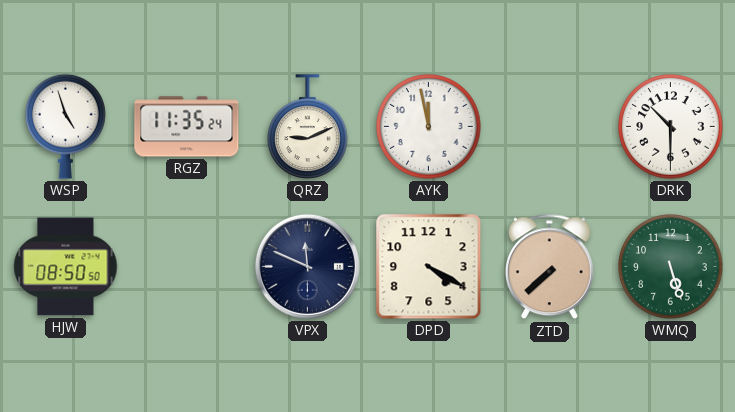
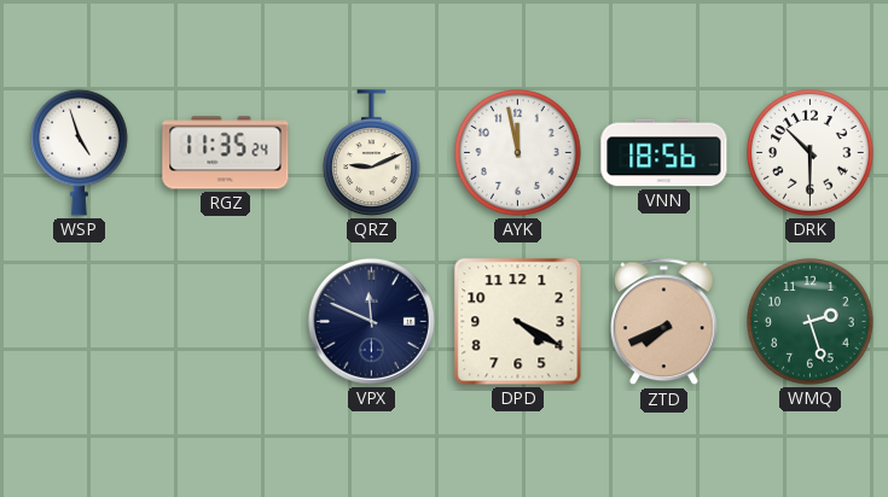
VNN: none -> 18:56 (664, 153)
HJW: 08:50 -> none (66, 267)
ZTD: 7:38 -> 7:41 (663, 322)
WMQ: 5:27 -> 2:27 (811, 322)
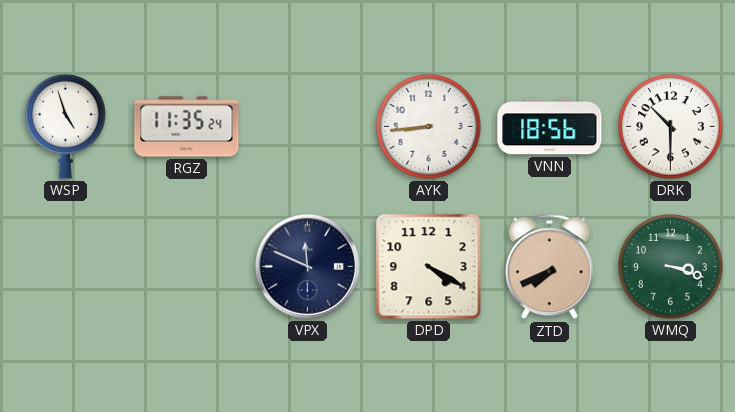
QRZ: 9:11 -> none (372, 153)
AYK: 11:58 -> 8:44 (429, 127)
WMQ: 2:27 -> 3:18 (671, 267)
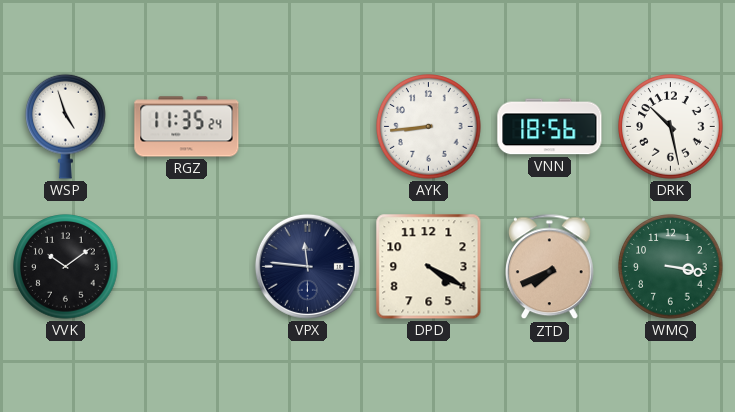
DRK: 10:30 -> 10:28 (671, 127)
VVK: none -> 10:09 (66, 267)
VPX: 11:49 -> 11:46 (307, 266)
WMQ: 3:18 -> 3:17 (671, 267)
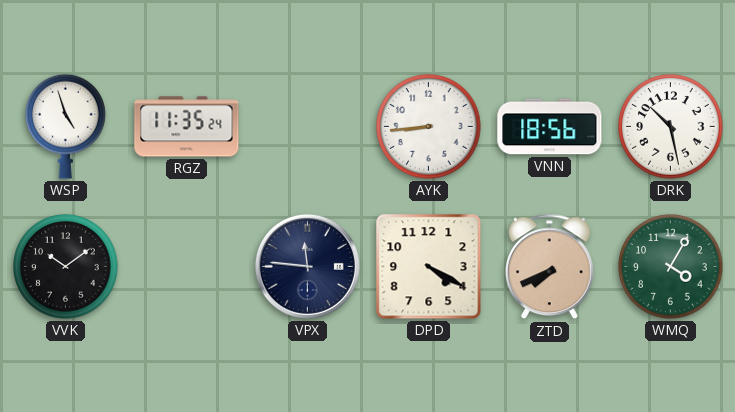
WMQ: 3:17 -> 4:05 (671, 267)
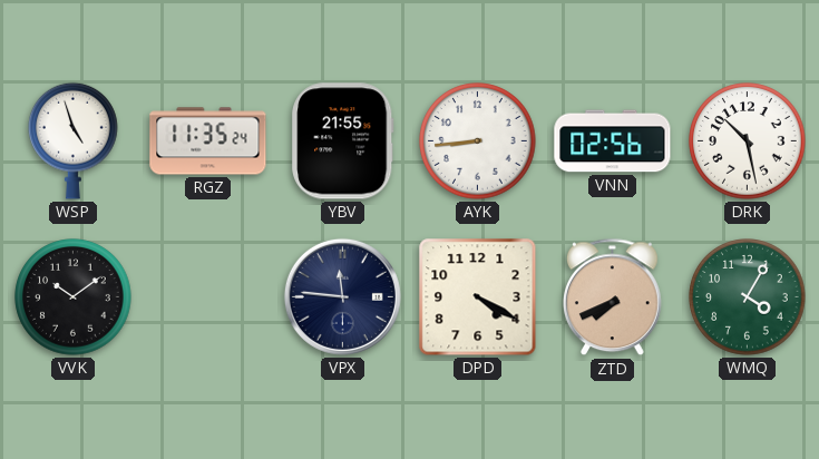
YBV: none -> 21:55 (343, 141)
VNN: 18:56 -> 02:56 (613, 141)
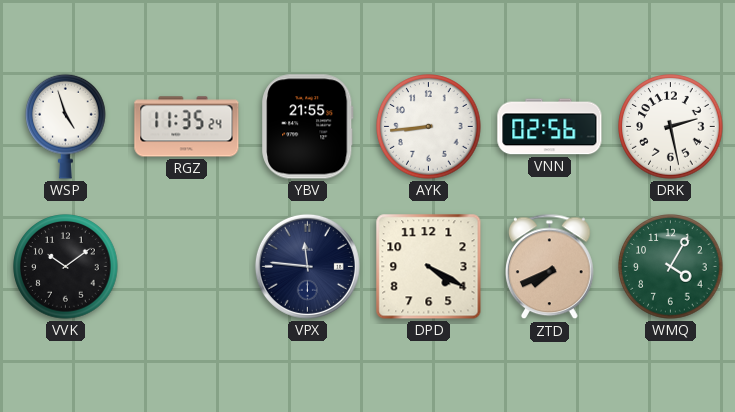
DRK: 10:28 -> 2:28 (671, 127)
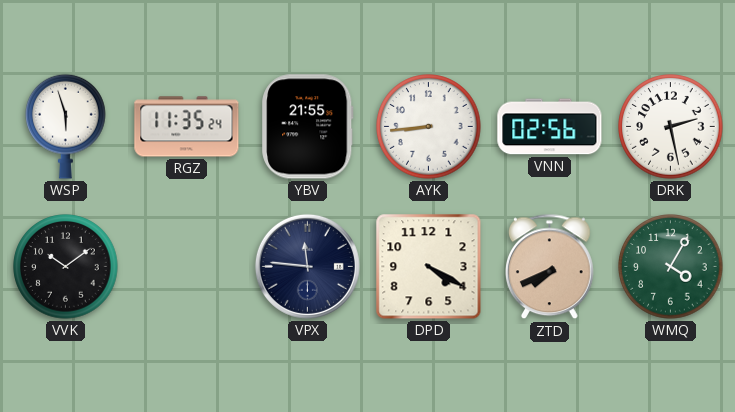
WSP: 4:57 -> 5:57 (66, 126)
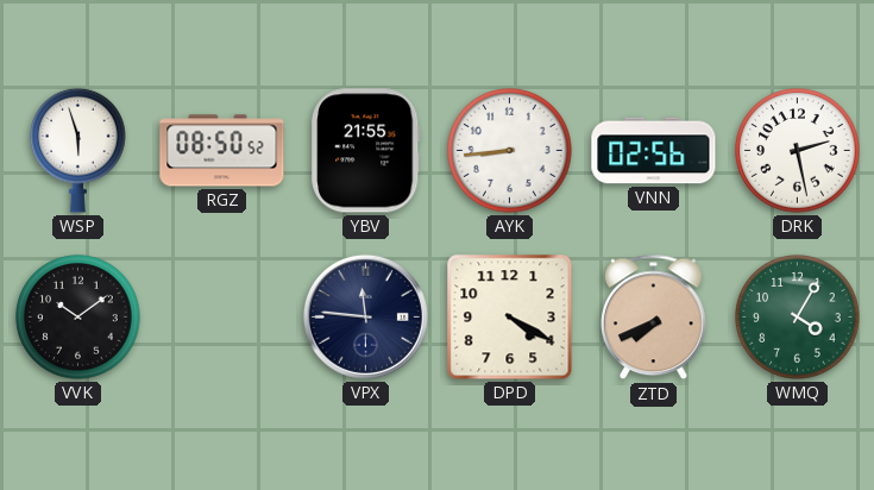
RGZ: 11:35 -> 08:50 (222, 151)
